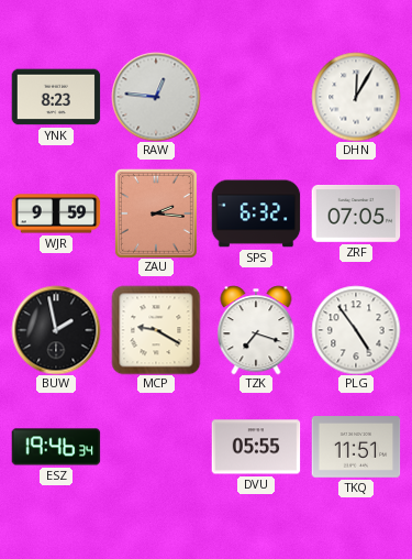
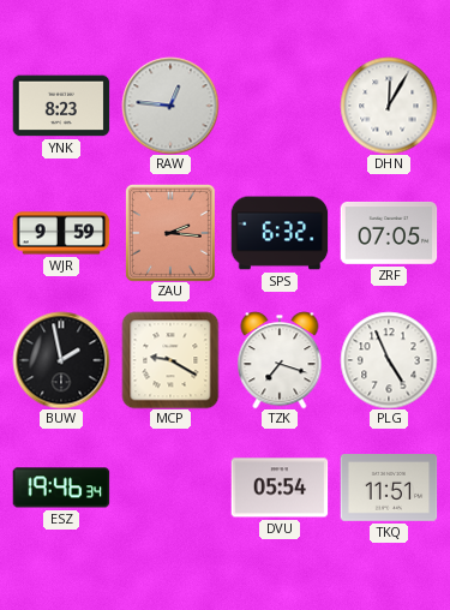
PLG: 4:54 -> 4:56 (389, 360)
DVU: 05:55 -> 05:54 (280, 488)
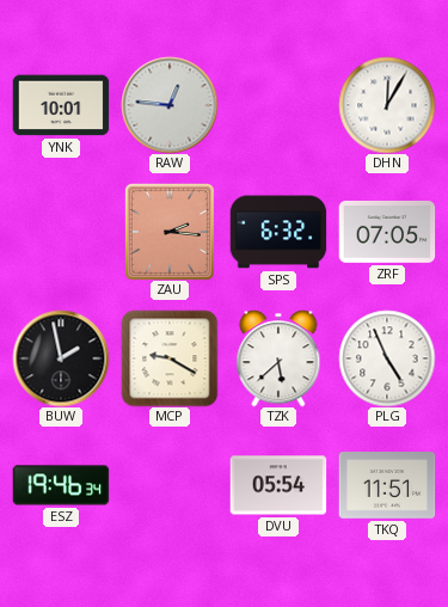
YNK: 8:23 -> 10:01 (61, 105)
WJR: 9:59 -> none (61, 233)
TZK: 7:18 -> 5:38 (278, 358)
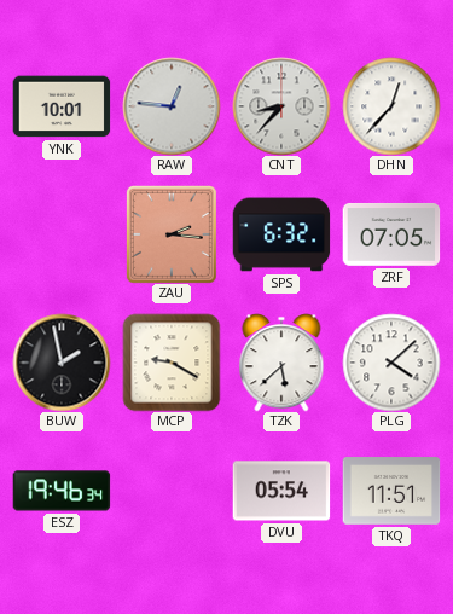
CNT: none -> 8:37 (281, 106)
DHN: 12:05 -> 12:37 (391, 106)
PLG: 4:56 -> 4:08 (391, 363)
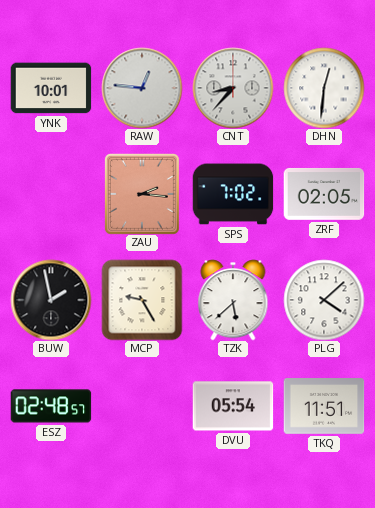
DHN: 12:37 -> 12:31 (324, 88)
SPS: 6:32 -> 7:02 (233, 194)
ZRF: 07:05 -> 02:05 (324, 194)
MCP: 9:20 -> 9:25 (142, 300)
ESZ: 19:46 -> 02:48 (51, 406)
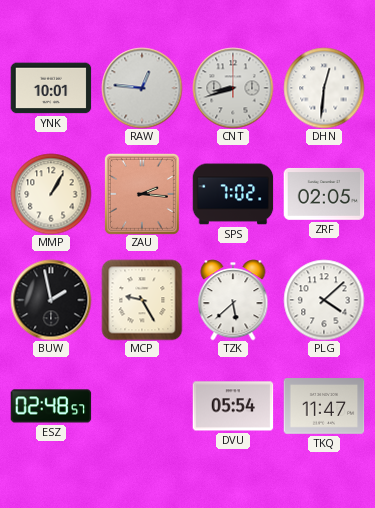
CNT: 8:37 -> 8:42 (233, 88)
MMP: none -> 1:05 (51, 194)
TKQ: 11:51 -> 11:47 (324, 406)
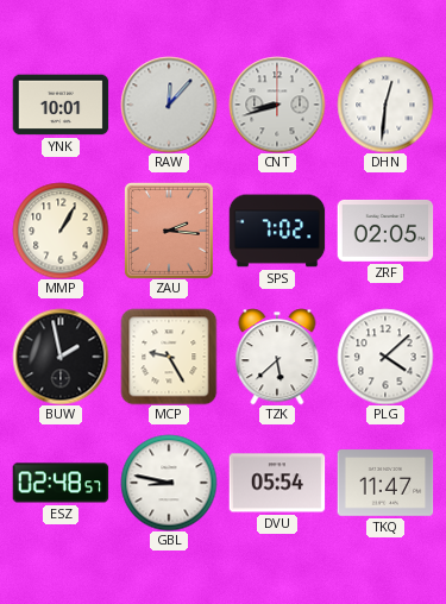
RAW: 12:46 -> 12:07 (169, 105)
GBL: none -> 8:47 (169, 483)
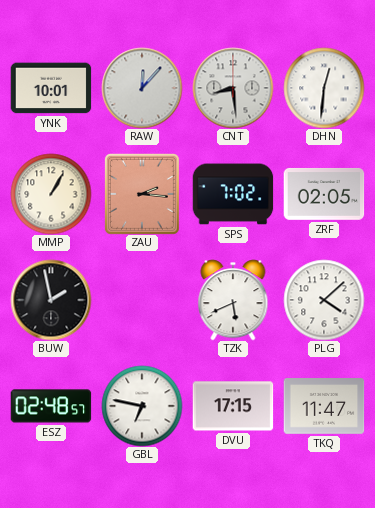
CNT: 8:42 -> 8:29 (233, 88)
MCP: 9:25 -> none (169, 357)
TZK: 5:38 -> 5:41 (233, 300)
GBL: 8:47 -> 6:47 (142, 406)
DVU: 05:54 -> 17:15 (233, 406)
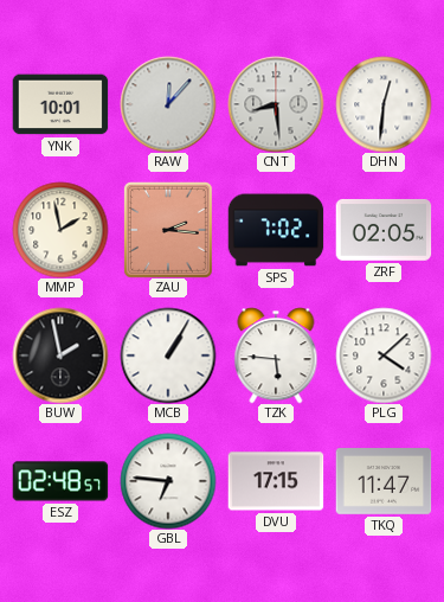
MMP: 1:05 -> 1:58 (60, 230)
MCB: none -> 1:05 (168, 356)
TZK: 5:41 -> 5:46 (276, 356)
GBL: 6:47 -> 6:46 (168, 481)
